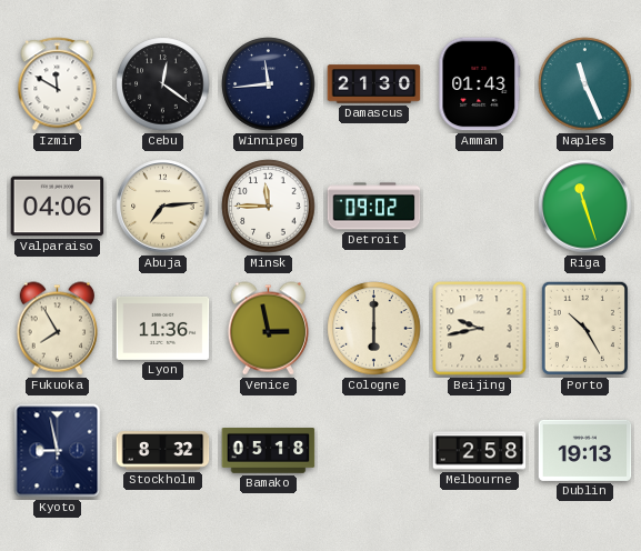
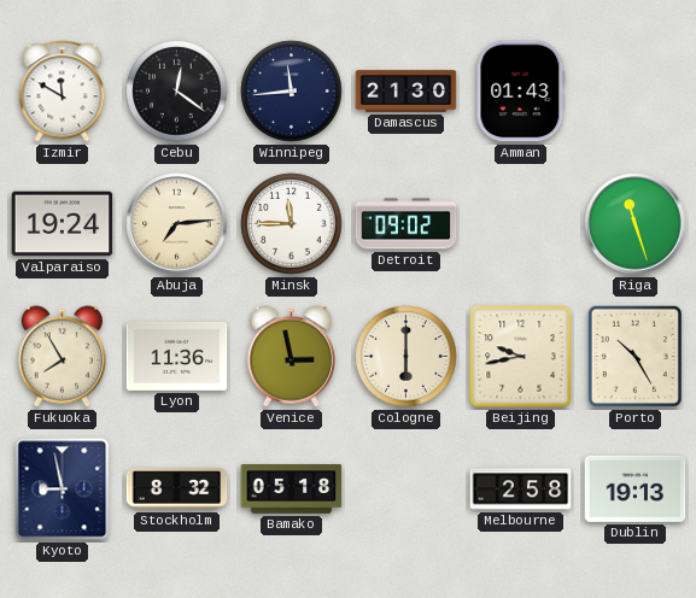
Naples: 11:26 -> none (585, 84)
Valparaiso: 04:06 -> 19:24 (63, 224)
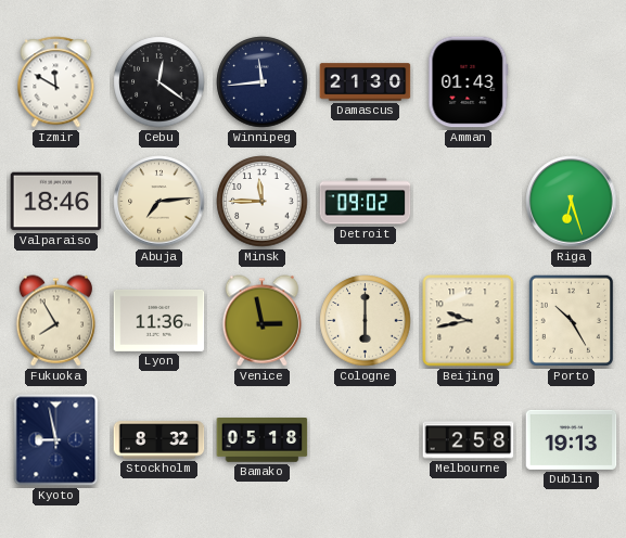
Valparaiso: 19:24 -> 18:46 (56, 202)
Riga: 11:27 -> 6:27 (572, 202)
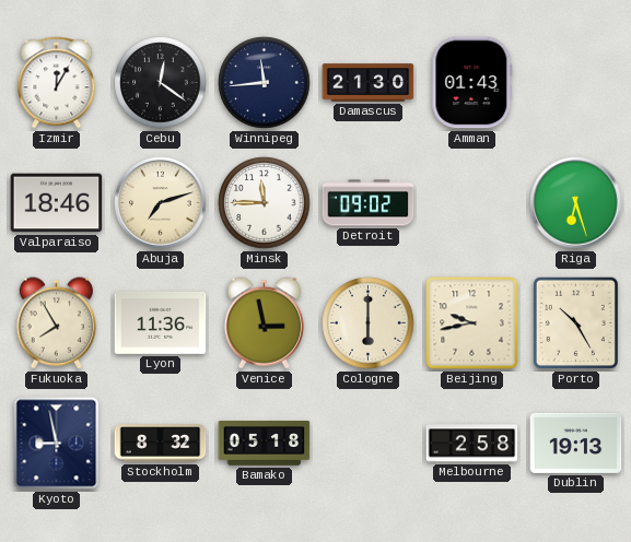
Izmir: 11:50 -> 12:05 (57, 83)
Abuja: 7:14 -> 7:12 (161, 203)
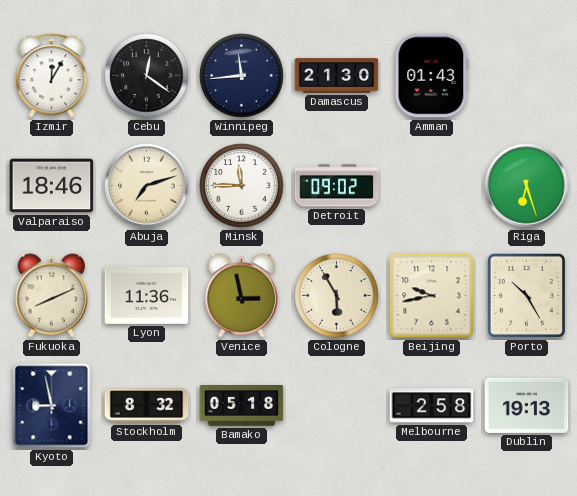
Fukuoka: 7:55 -> 8:11 (51, 296)
Cologne: 6:00 -> 5:55 (337, 296)
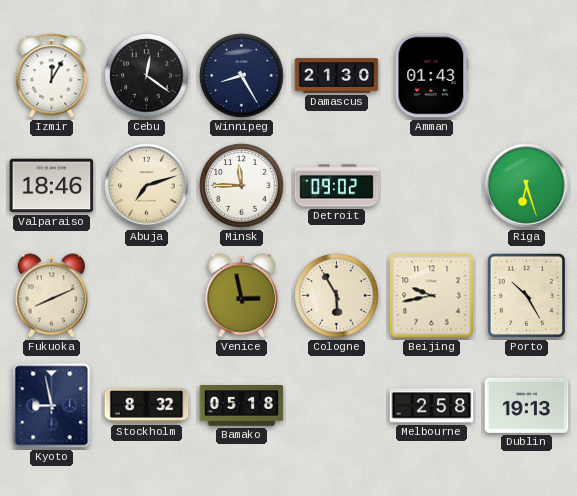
Winnipeg: 11:44 -> 8:25 (242, 76)
Lyon: 11:36 -> none (147, 295)
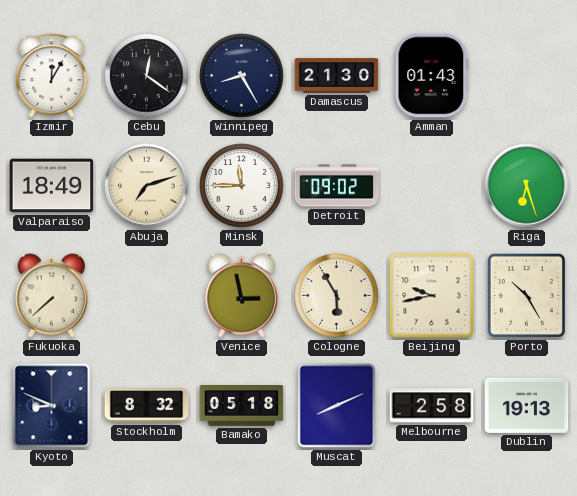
Valparaiso: 18:46 -> 18:49 (52, 186)
Fukuoka: 8:11 -> 7:38 (51, 296)
Kyoto: 8:58 -> 8:49 (52, 406)
Muscat: none -> 8:11 (337, 406)
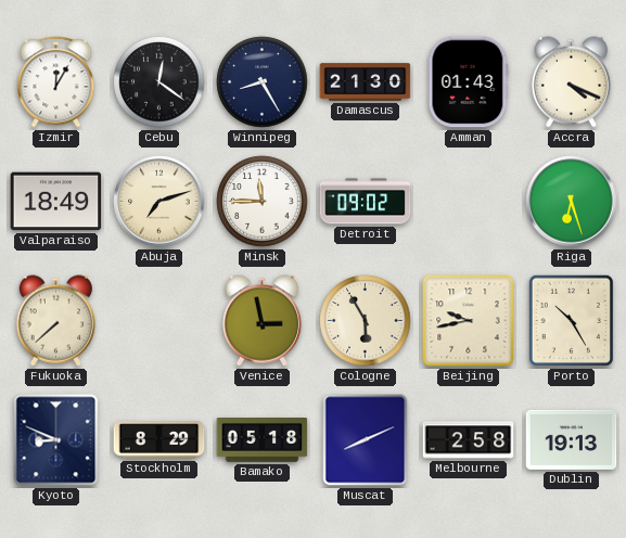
Accra: none -> 4:19 (571, 82)
Stockholm: 8:32 -> 8:29 (159, 440)
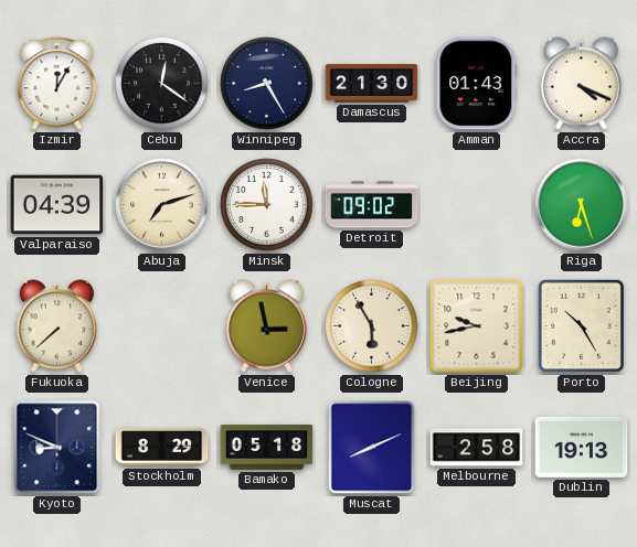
Valparaiso: 18:49 -> 04:39 (57, 205)
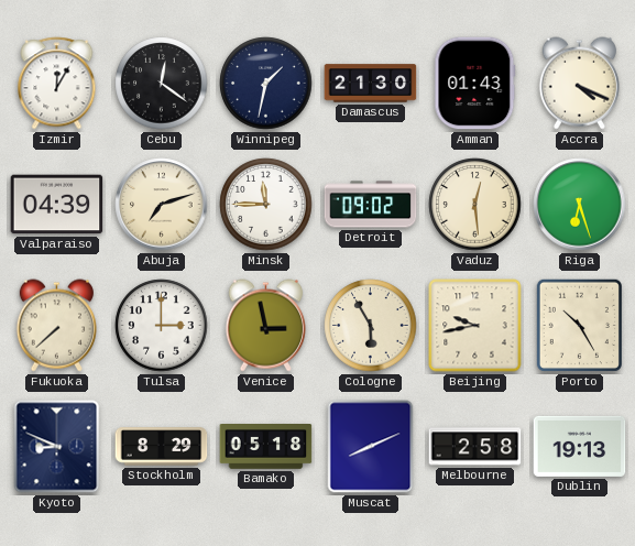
Winnipeg: 8:25 -> 1:32 (266, 84)
Vaduz: none -> 12:29 (475, 205)
Tulsa: none -> 3:00 (162, 326)
